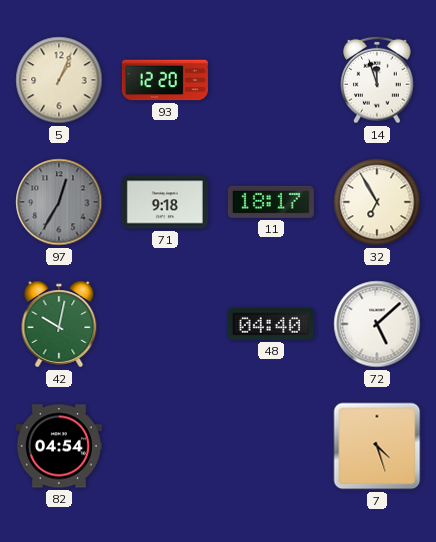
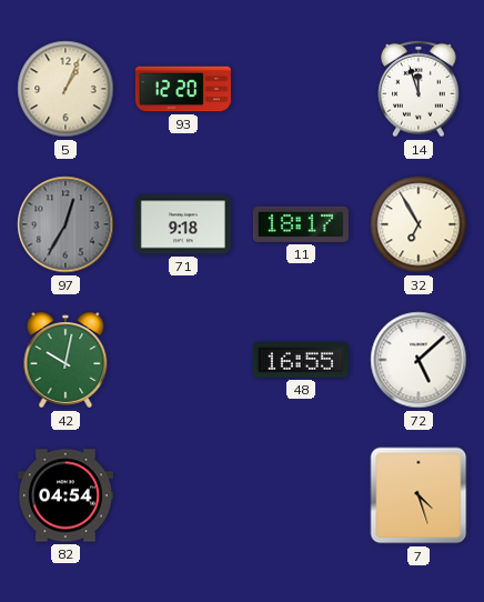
48: 04:40 -> 16:55 (301, 361)
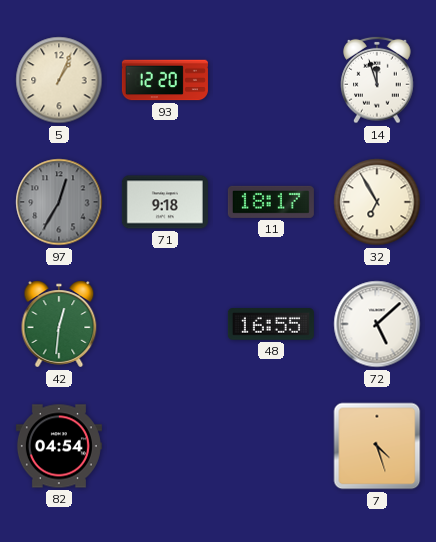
42: 10:02 -> 12:31 (59, 324)
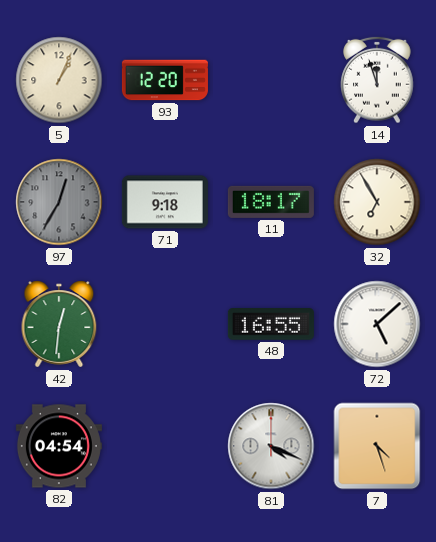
81: none -> 4:19 (271, 446)
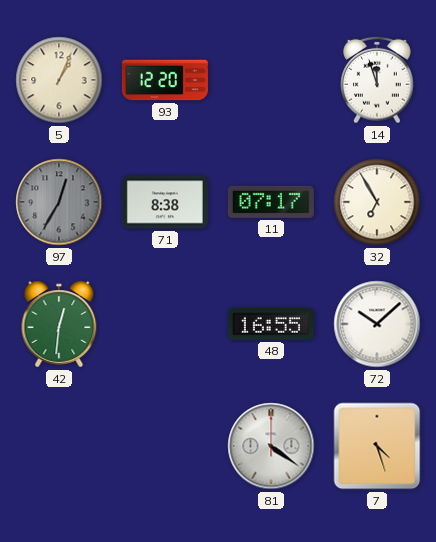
71: 9:18 -> 8:38 (165, 202)
11: 18:17 -> 07:17 (271, 202)
72: 5:08 -> 10:08 (377, 324)
82: 04:54 -> none (59, 446)
81: 4:19 -> 4:21 (271, 446)
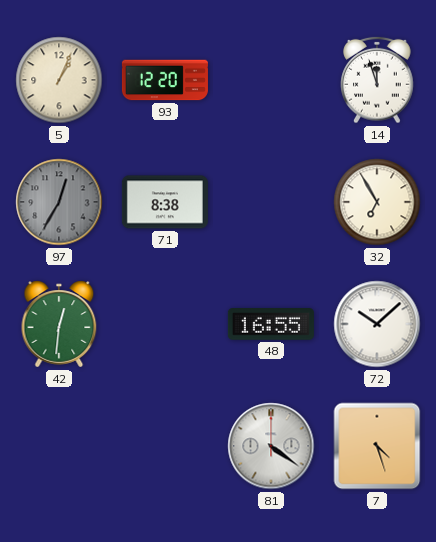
11: 07:17 -> none (271, 202)
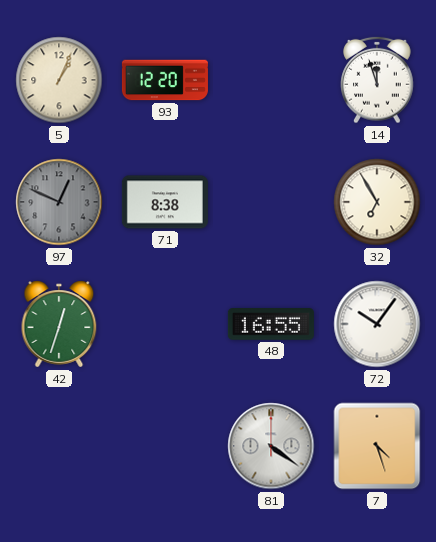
97: 12:35 -> 12:49 (59, 202)
42: 12:31 -> 12:33 (59, 324)
72: 10:08 -> 10:06 (377, 324)
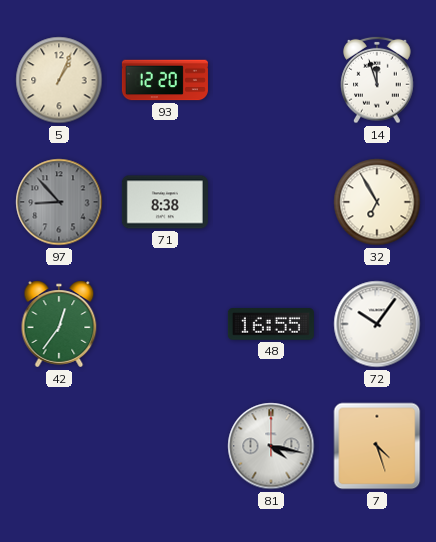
97: 12:49 -> 8:53 (59, 202)
42: 12:33 -> 12:36 (59, 324)
81: 4:21 -> 4:17 (271, 446)
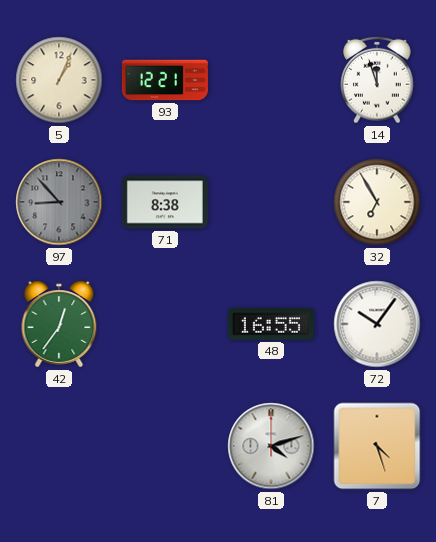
93: 12:20 -> 12:21 (165, 80)
81: 4:17 -> 4:12 (271, 446)
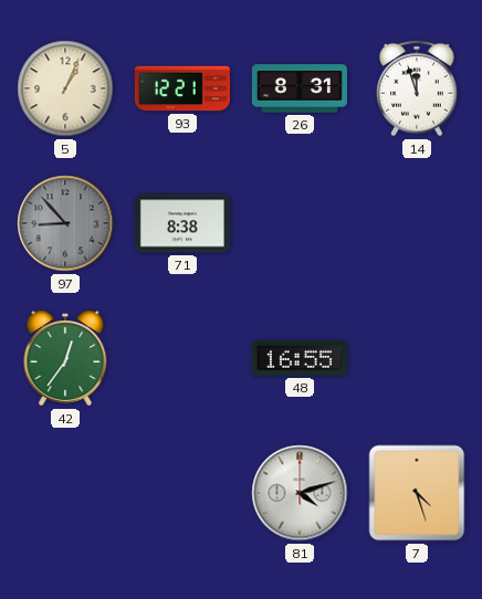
26: none -> 8:31 (300, 88)
32: 6:55 -> none (377, 202)
72: 10:06 -> none (377, 324)
